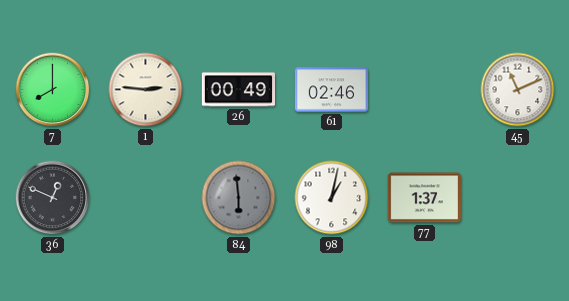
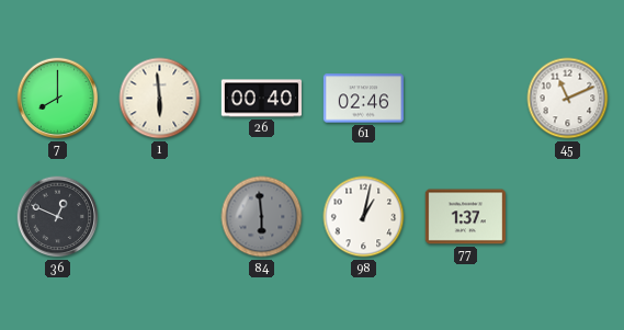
1: 2:46 -> 5:59 (160, 99)
26: 00:49 -> 00:40 (261, 99)
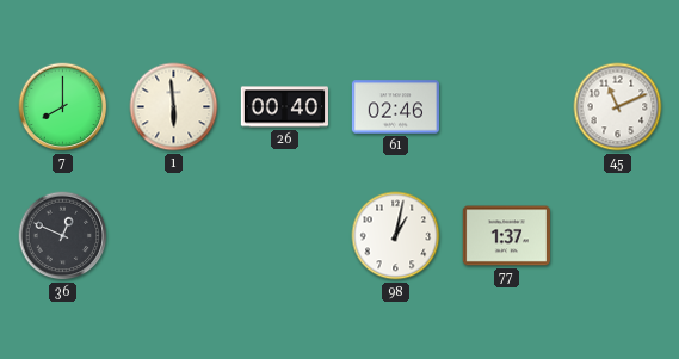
84: 5:59 -> none (262, 217)
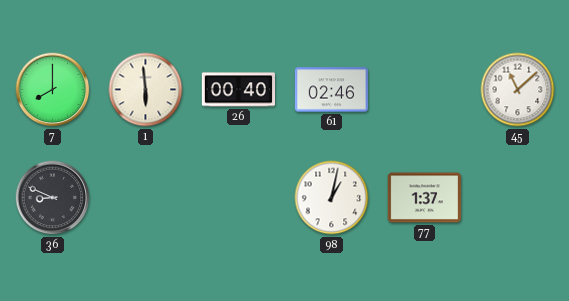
45: 11:11 -> 11:08 (518, 90)
36: 12:49 -> 8:49 (53, 198)
